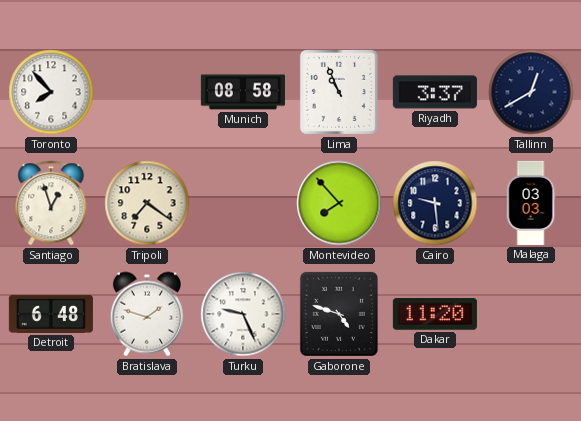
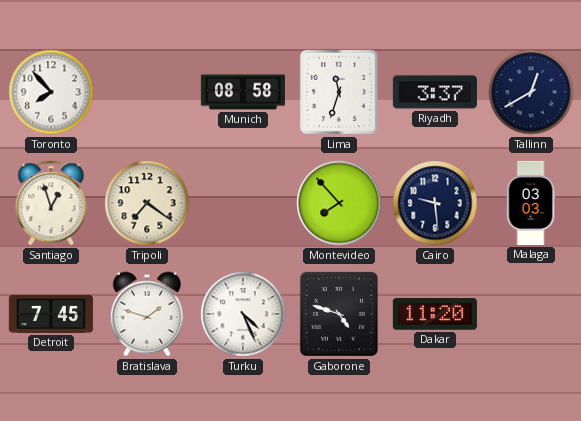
Lima: 10:56 -> 11:33 (339, 92)
Detroit: 6:48 -> 7:45 (51, 314)
Turku: 9:26 -> 4:26 (243, 314)
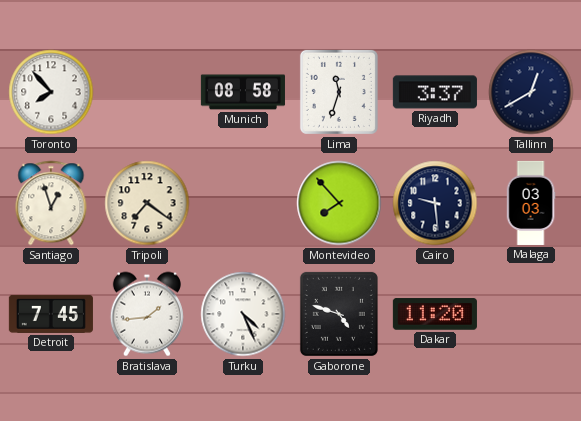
Bratislava: 1:48 -> 1:44 (147, 314)
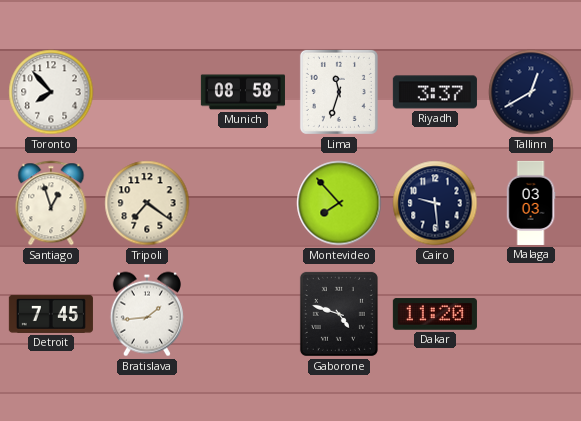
Turku: 4:26 -> none (243, 314)
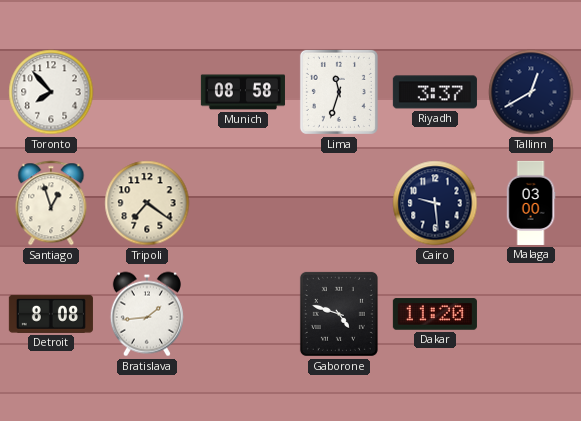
Montevideo: 7:53 -> none (339, 203)
Malaga: 03:03 -> 03:00 (531, 203)
Detroit: 7:45 -> 8:08 (51, 314)
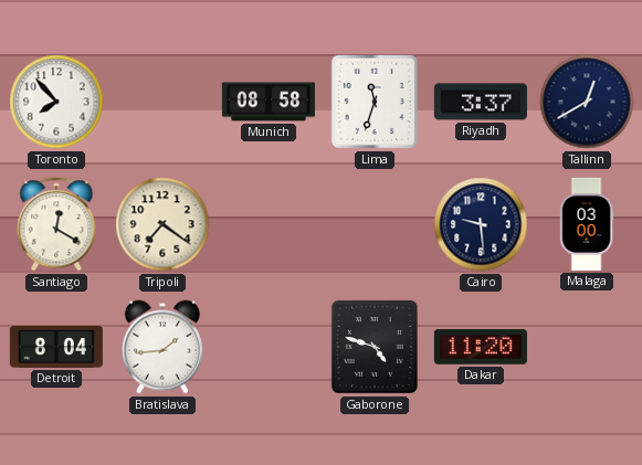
Santiago: 12:57 -> 12:20 (56, 224)
Detroit: 8:08 -> 8:04 (56, 347)
